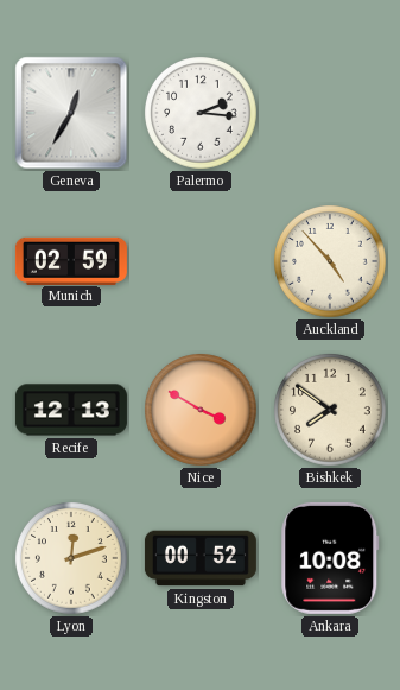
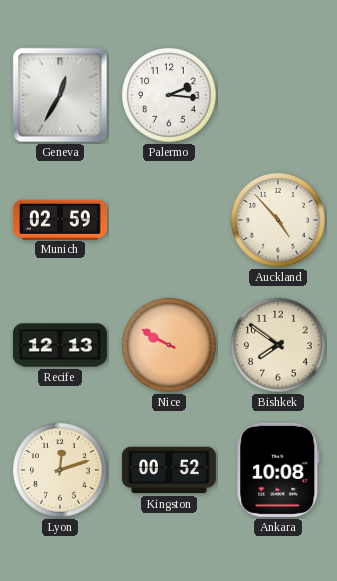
Nice: 3:50 -> 9:50 (170, 346)
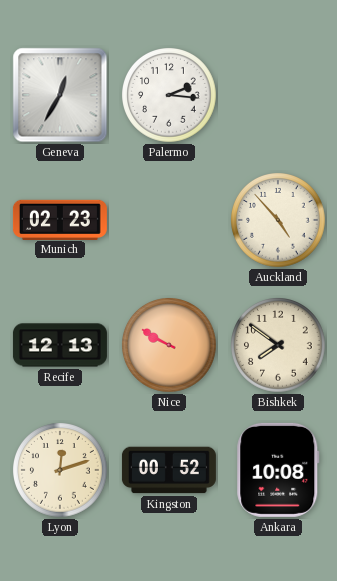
Munich: 02:59 -> 02:23 (60, 219)
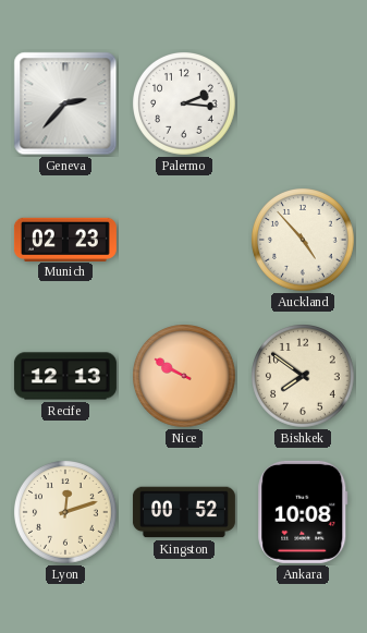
Geneva: 12:35 -> 2:37 (65, 104)
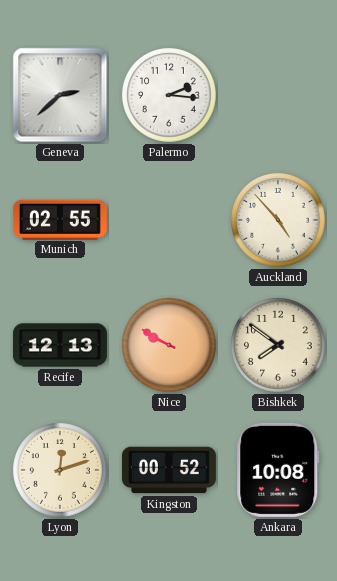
Geneva: 2:37 -> 2:38 (60, 95)
Munich: 02:23 -> 02:55 (60, 219)
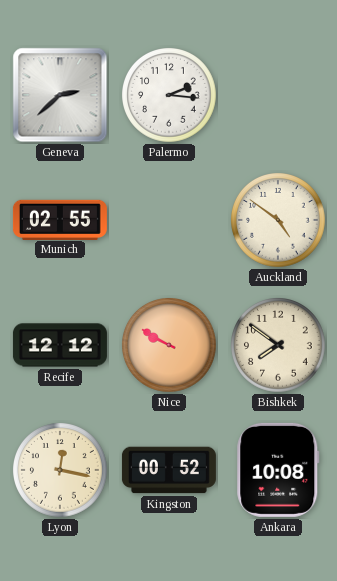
Auckland: 4:53 -> 4:51 (279, 221)
Recife: 12:13 -> 12:12 (60, 345)
Lyon: 12:12 -> 12:17 (61, 471)
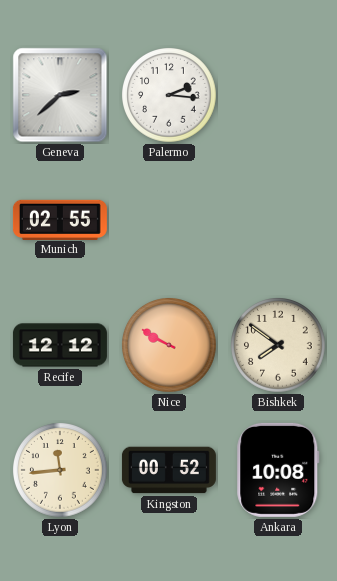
Auckland: 4:51 -> none (279, 221)
Lyon: 12:17 -> 11:44 (61, 471)
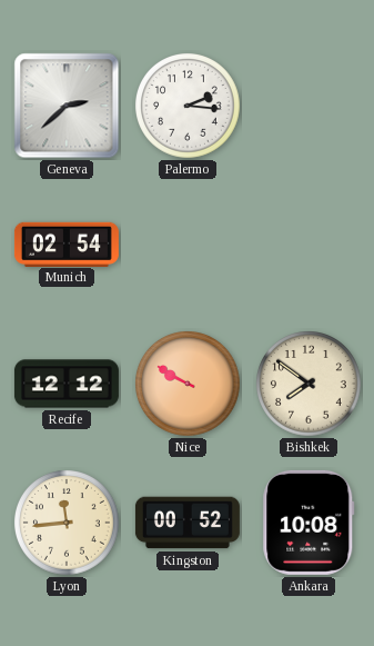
Munich: 02:55 -> 02:54 (67, 244)
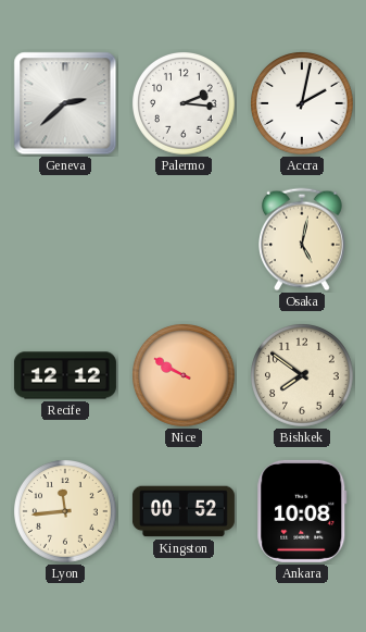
Accra: none -> 2:02 (303, 104)
Munich: 02:54 -> none (67, 244)
Osaka: none -> 5:02 (303, 239)
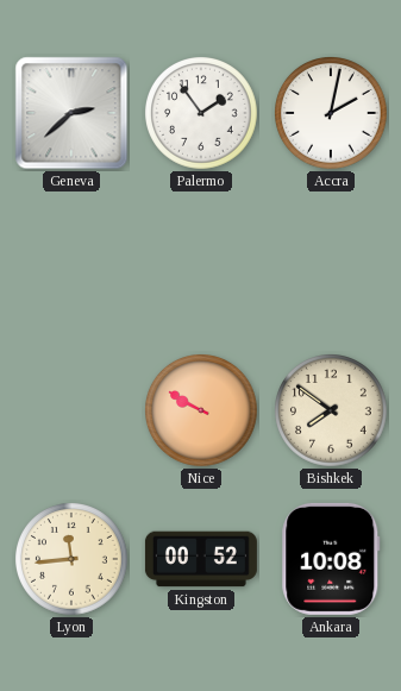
Palermo: 2:16 -> 1:54 (202, 114)
Osaka: 5:02 -> none (303, 239)
Recife: 12:12 -> none (65, 375)
